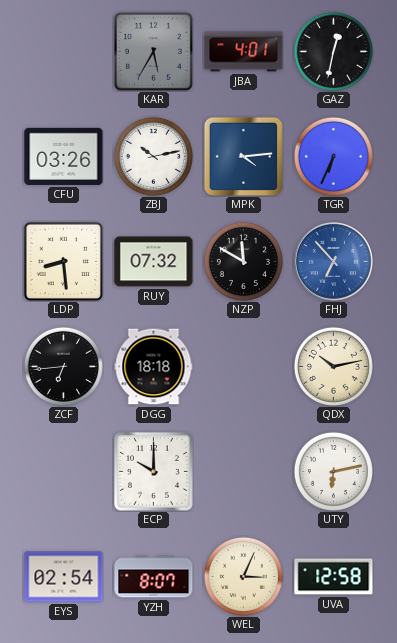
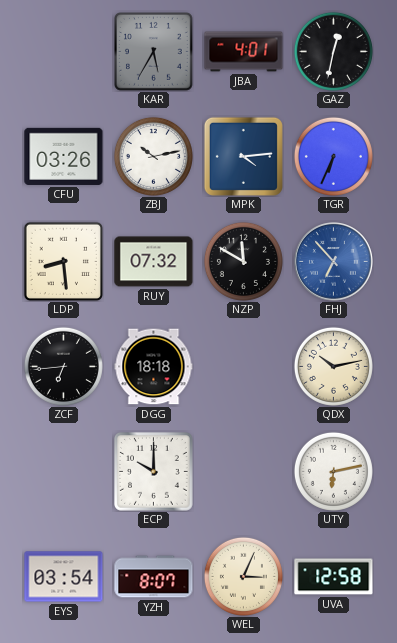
EYS: 02:54 -> 03:54 (64, 577)
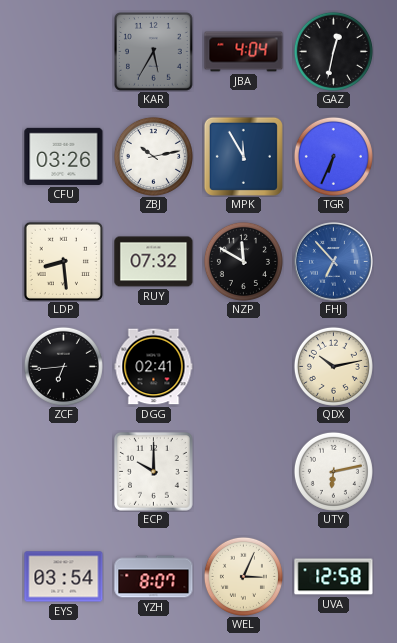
JBA: 4:01 -> 4:04 (244, 52)
MPK: 4:14 -> 11:55 (243, 156)
DGG: 18:18 -> 02:41 (154, 367)
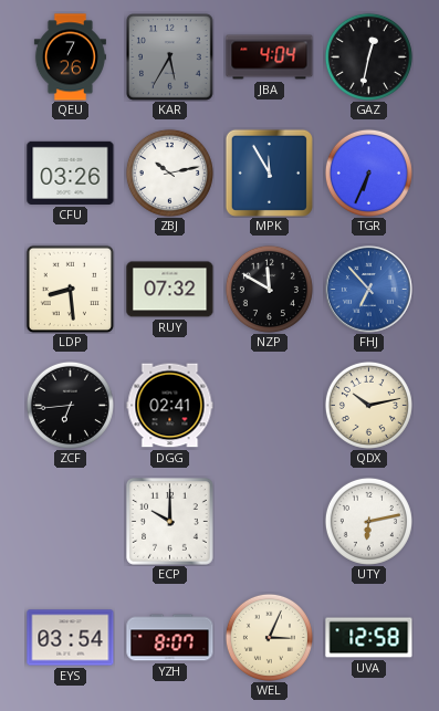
QEU: none -> 7:26 (70, 57)
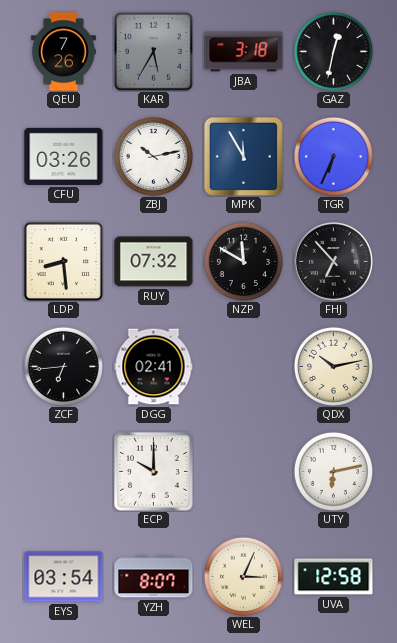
JBA: 4:04 -> 3:18 (244, 52)
FHJ dial: blue -> black (334, 262)
